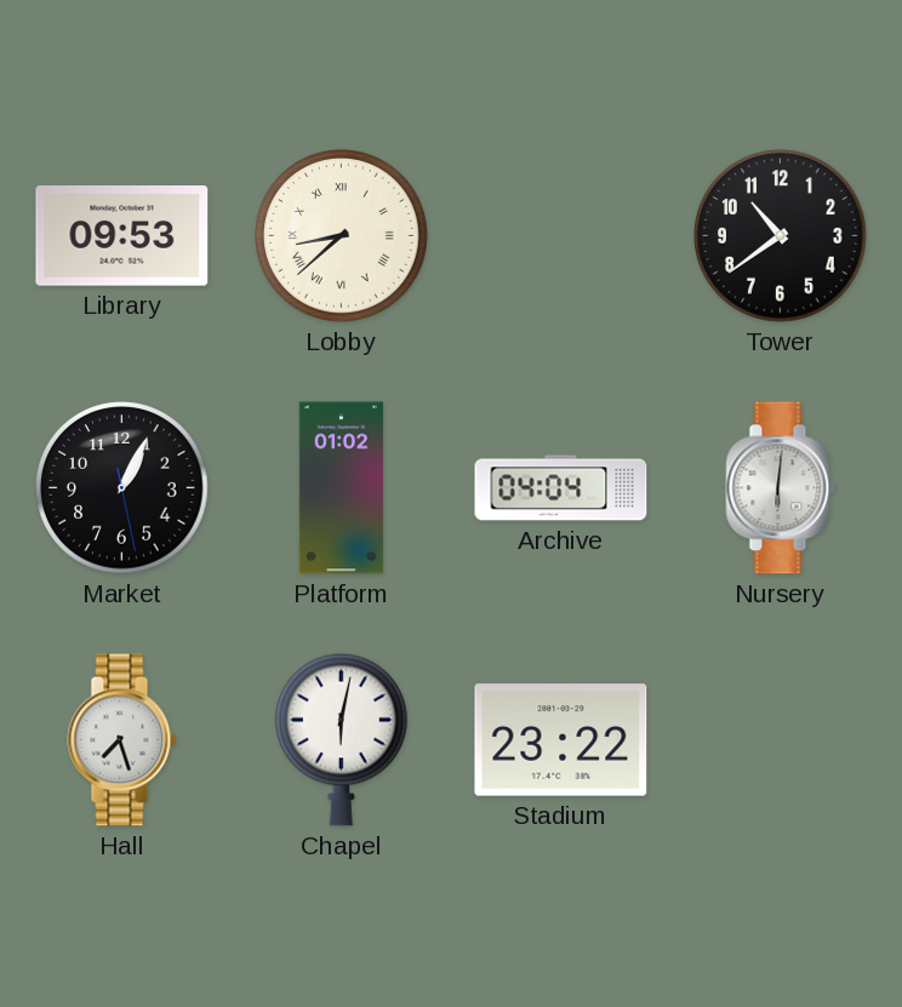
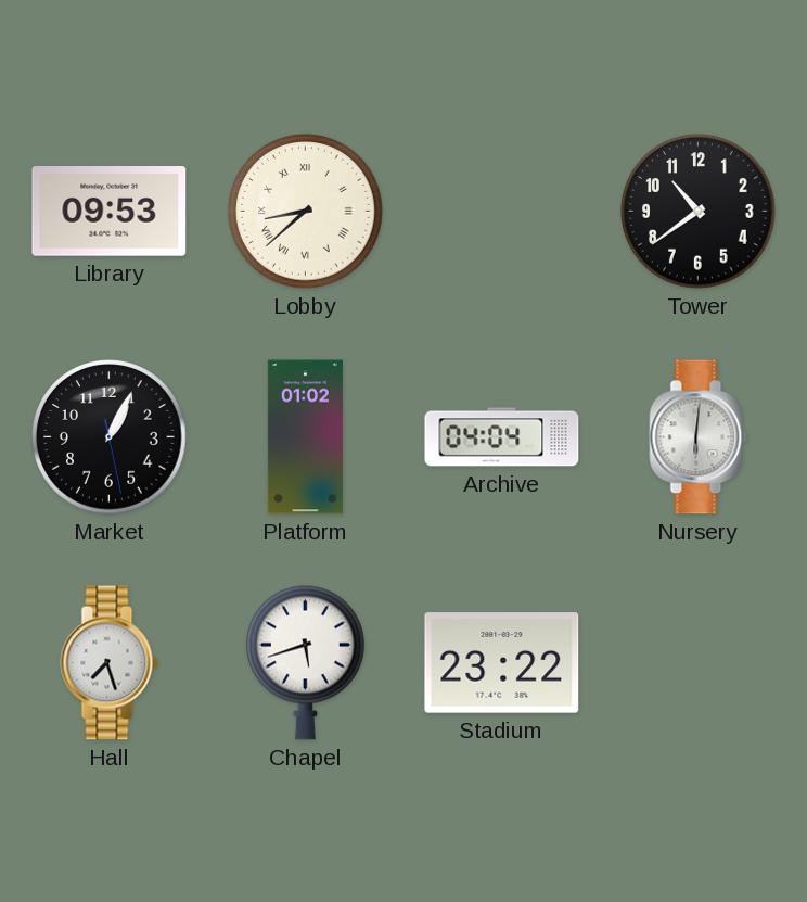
Chapel: 6:02 -> 5:42 (306, 662)
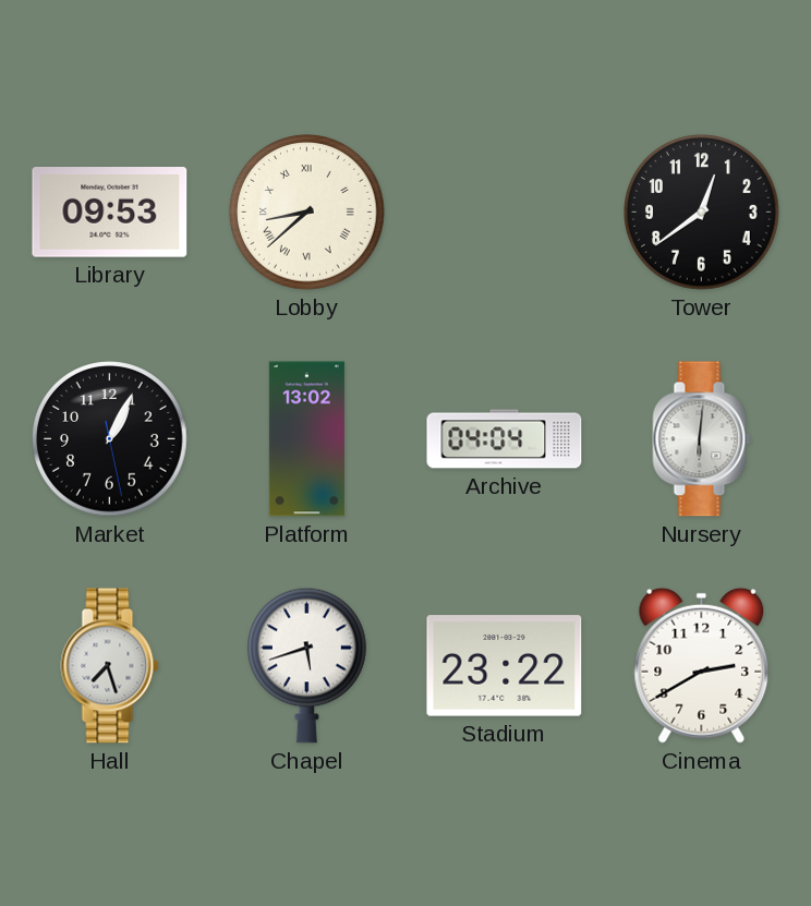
Tower: 10:39 -> 12:39 (702, 213)
Platform: 01:02 -> 13:02 (306, 439)
Cinema: none -> 2:40 (702, 665)
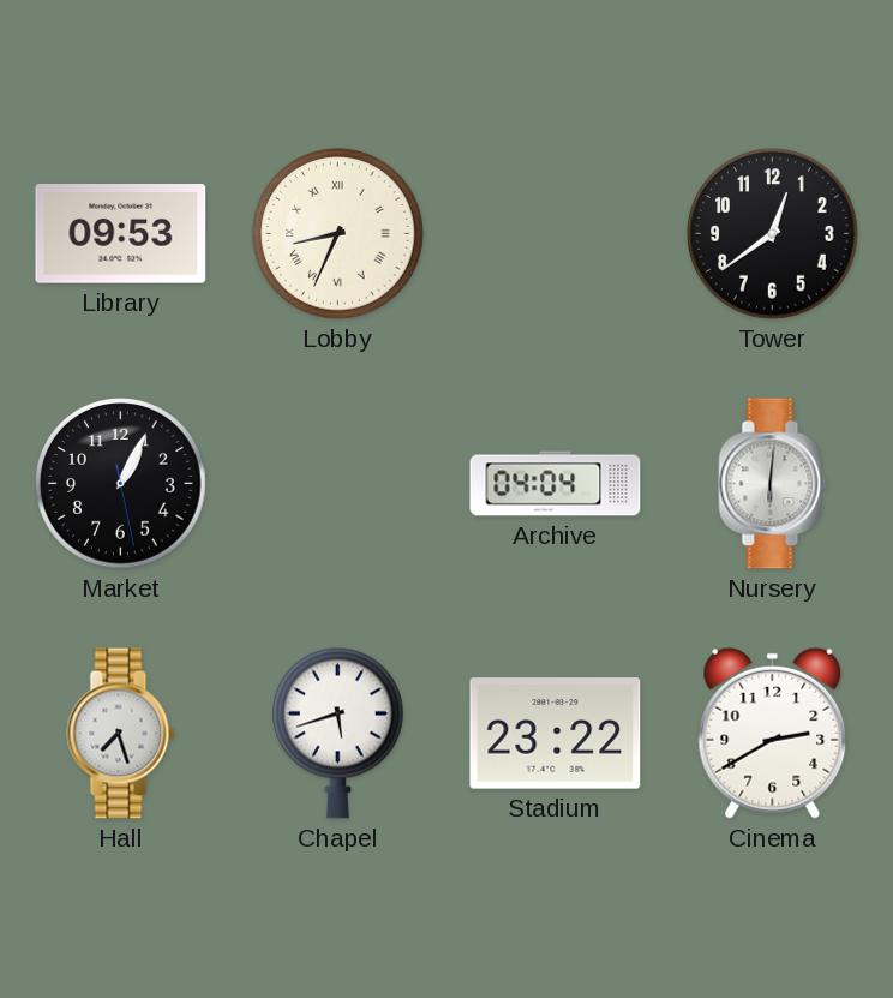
Lobby: 8:38 -> 8:34 (338, 234)
Platform: 13:02 -> none (306, 439)
